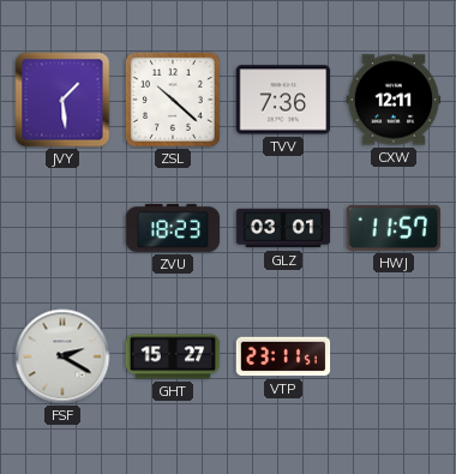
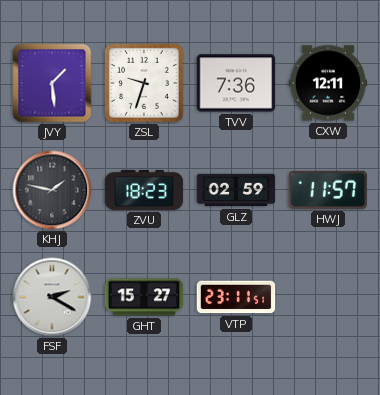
ZSL: 10:22 -> 9:33 (144, 83)
KHJ: none -> 1:47 (52, 190)
GLZ: 03:01 -> 02:59 (236, 190)
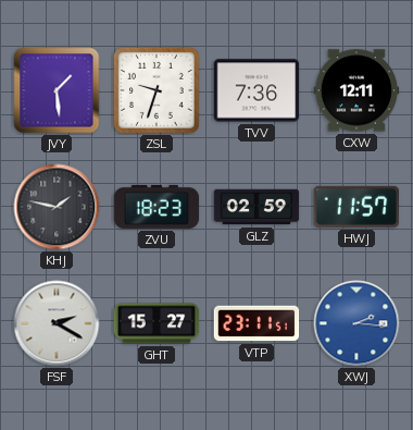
XWJ: none -> 2:16 (356, 323)
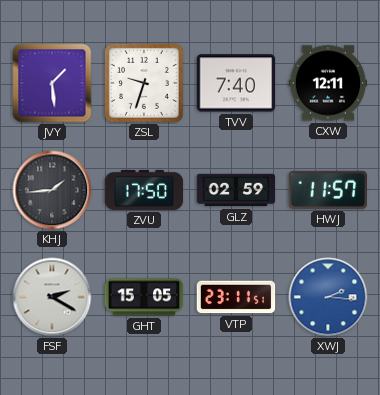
TVV: 7:36 -> 7:40 (236, 83)
KHJ: 1:47 -> 1:44 (52, 190)
ZVU: 18:23 -> 17:50 (144, 190)
GHT: 15:27 -> 15:05 (144, 297)
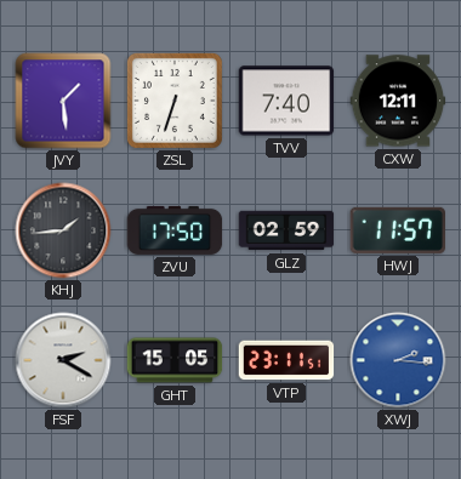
ZSL: 9:33 -> 6:33 (175, 101)
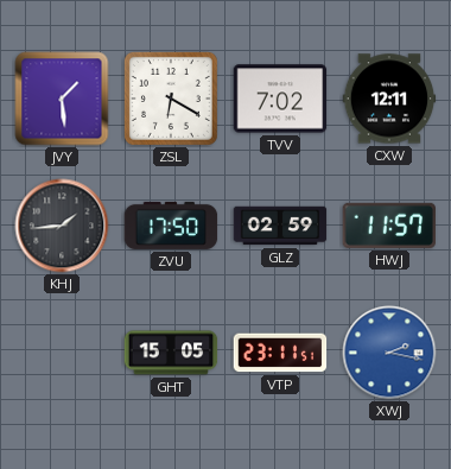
ZSL: 6:33 -> 6:20 (171, 99)
TVV: 7:40 -> 7:02 (280, 99)
FSF: 2:20 -> none (63, 360)
XWJ: 2:16 -> 2:17 (389, 353)
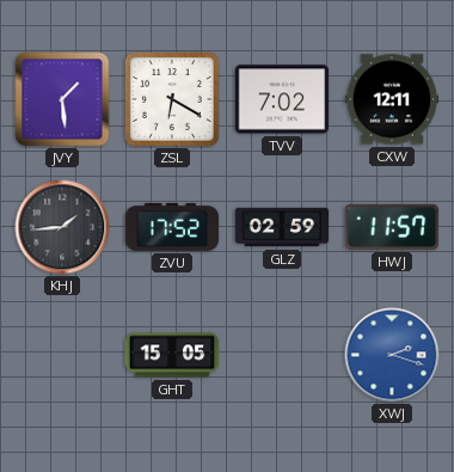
ZVU: 17:50 -> 17:52 (172, 227)
VTP: 23:11 -> none (280, 353)
XWJ: 2:17 -> 2:18 (392, 355)
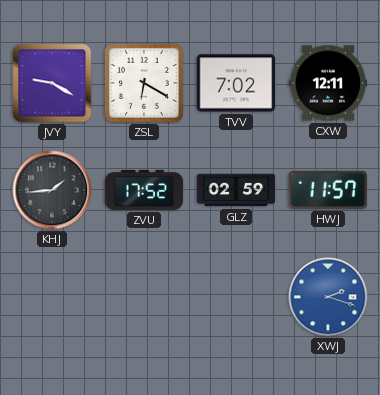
JVY: 1:29 -> 9:20 (52, 83)
GHT: 15:05 -> none (172, 355)
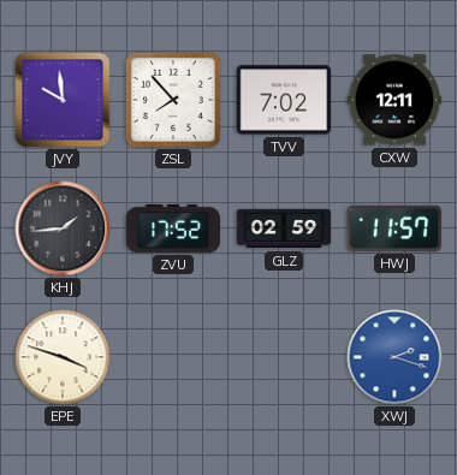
JVY: 9:20 -> 9:59 (63, 100)
ZSL: 6:20 -> 7:53 (173, 100)
EPE: none -> 3:48 (63, 357)
